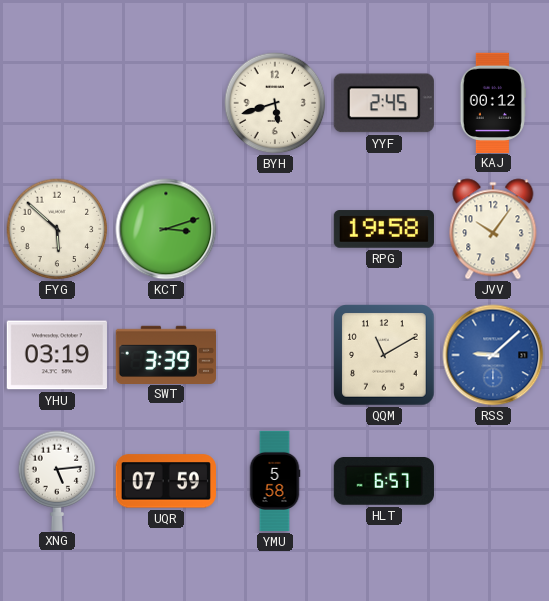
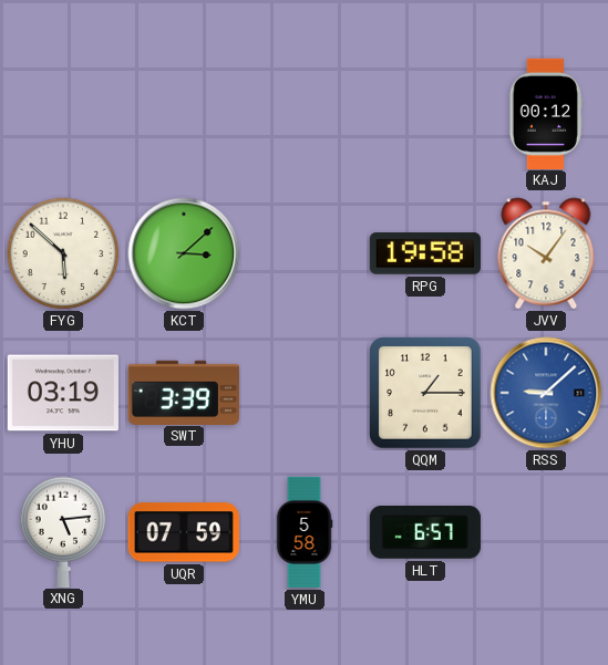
BYH: 5:42 -> none (275, 103)
YYF: 2:45 -> none (384, 103)
KCT: 3:12 -> 3:08 (184, 253)
QQM: 11:10 -> 1:15 (425, 393)
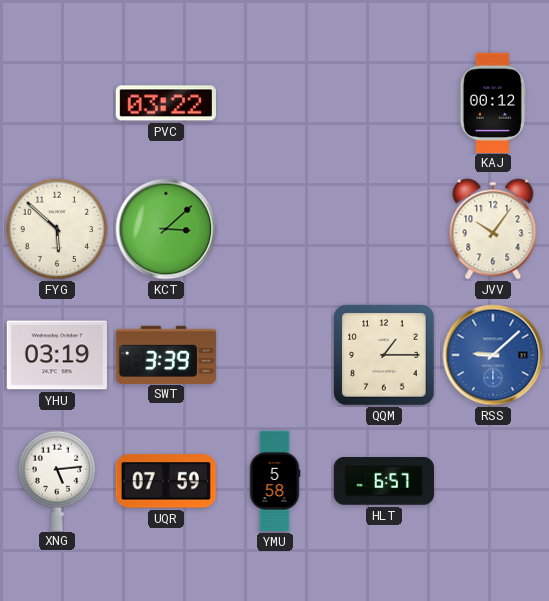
PVC: none -> 03:22 (166, 103)
RPG: 19:58 -> none (425, 253)
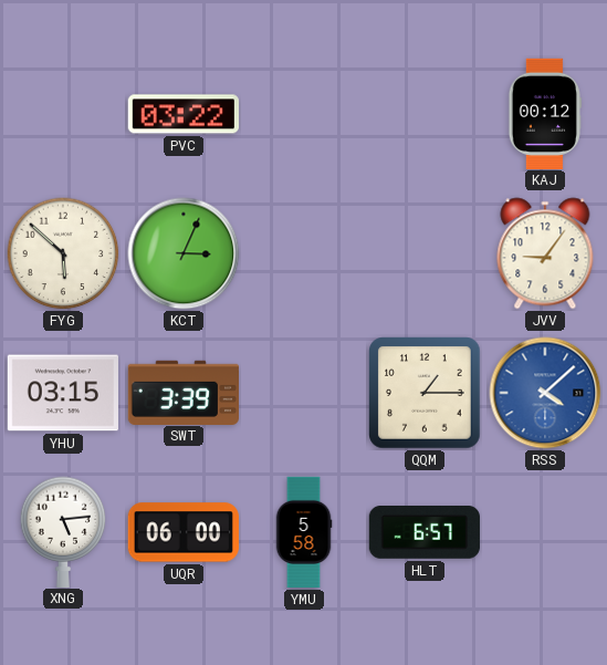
KCT: 3:08 -> 3:04 (184, 253)
JVV: 10:06 -> 9:06 (545, 253)
YHU: 03:19 -> 03:15 (63, 393)
RSS: 9:08 -> 4:08 (545, 393)
UQR: 07:59 -> 06:00 (184, 532)
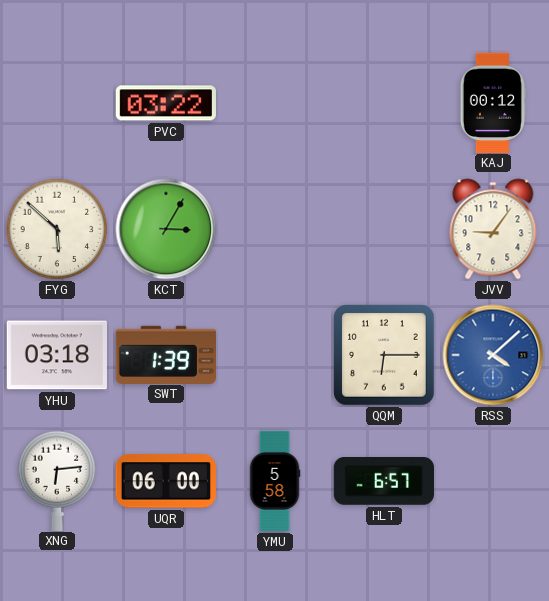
KCT: 3:04 -> 3:05 (166, 229)
YHU: 03:15 -> 03:18 (57, 355)
SWT: 3:39 -> 1:39 (165, 354)
QQM: 1:15 -> 6:15 (384, 355)
XNG: 5:14 -> 6:14 (57, 480)
